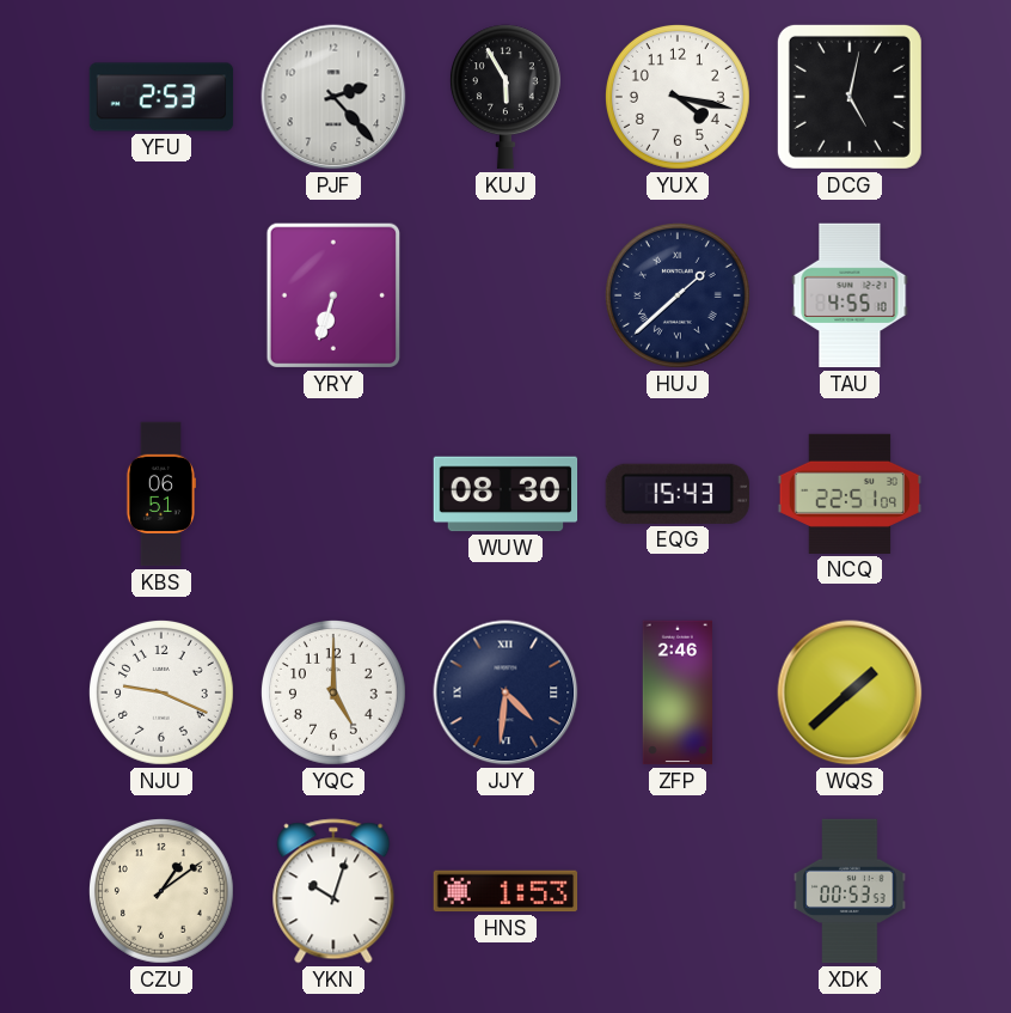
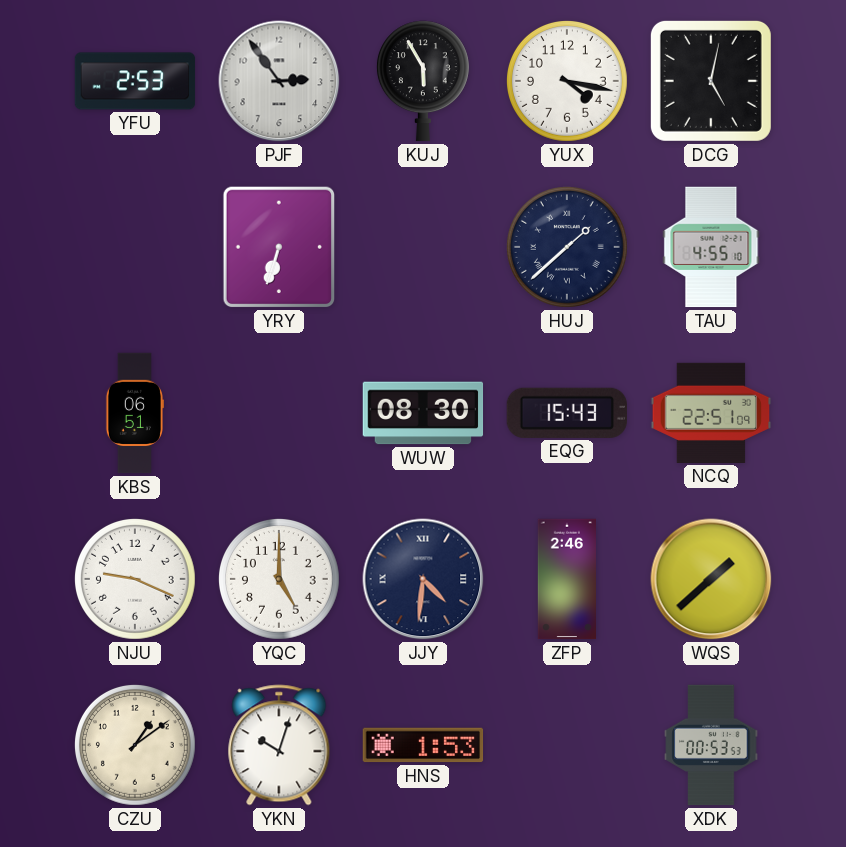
PJF: 2:23 -> 2:54 (279, 81)
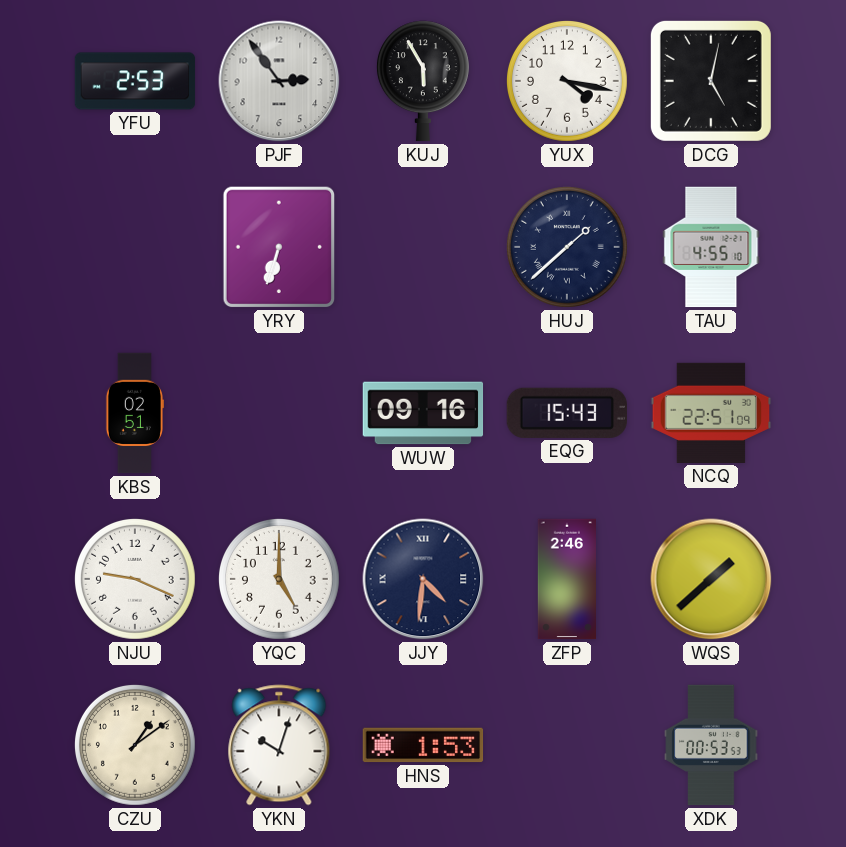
KBS: 06:51 -> 02:51 (134, 413)
WUW: 08:30 -> 09:16 (423, 413)
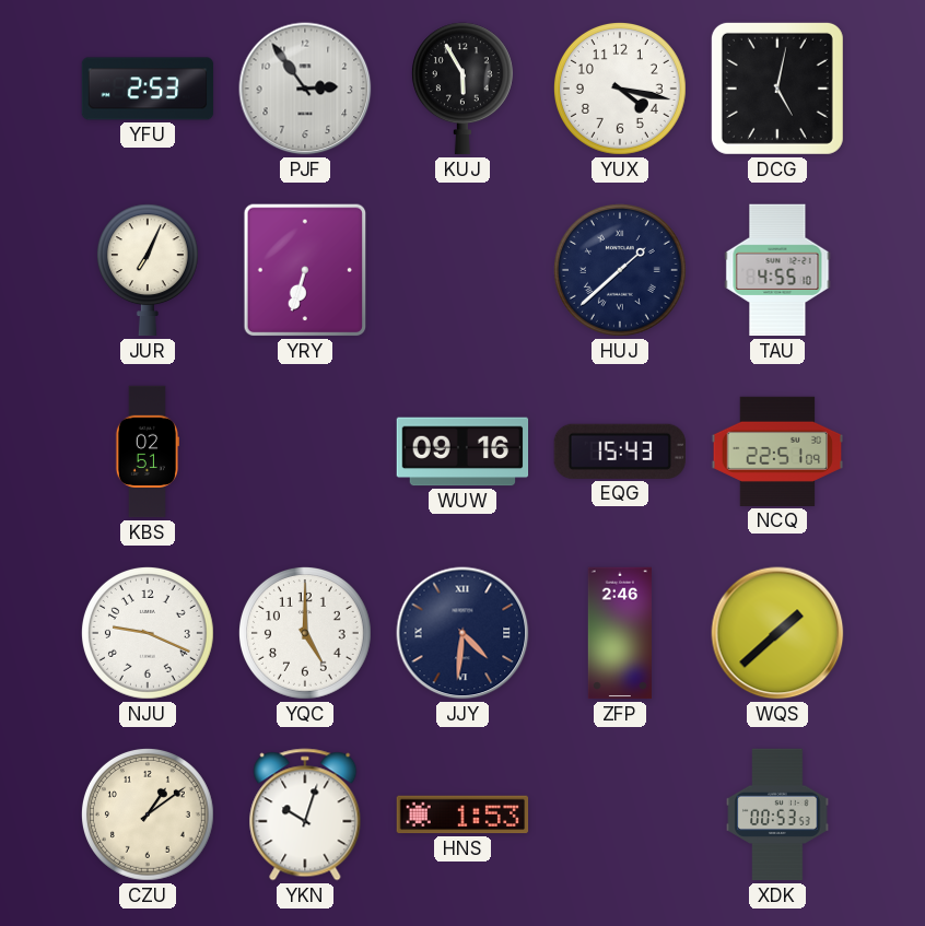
JUR: none -> 7:04 (148, 270)
